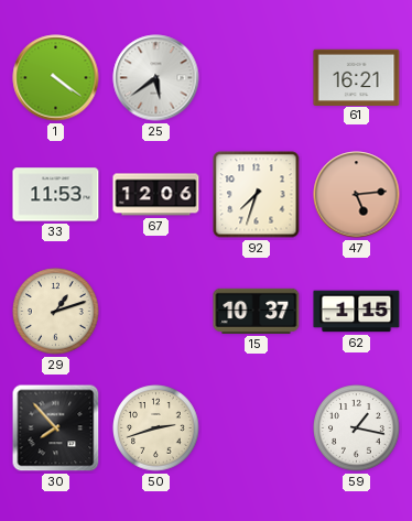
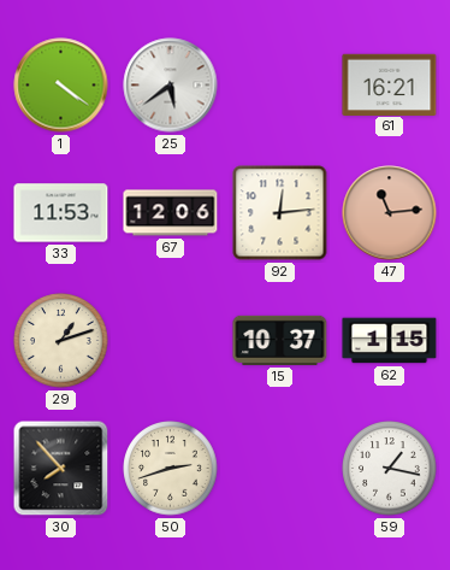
92: 7:33 -> 12:14 (280, 213)
47: 5:14 -> 11:14 (390, 213)
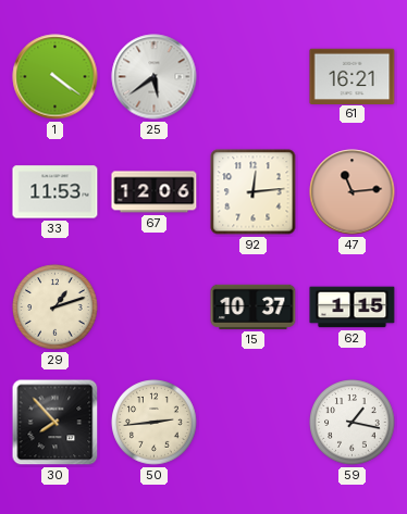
50: 2:42 -> 2:44 (155, 423)
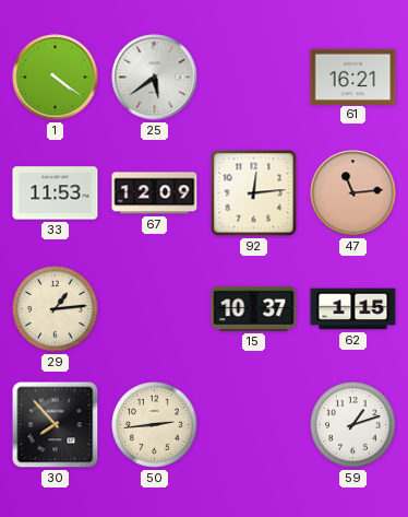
67: 12:06 -> 12:09 (155, 193)
29: 1:12 -> 1:14 (56, 309)
59: 1:17 -> 1:12 (353, 425)
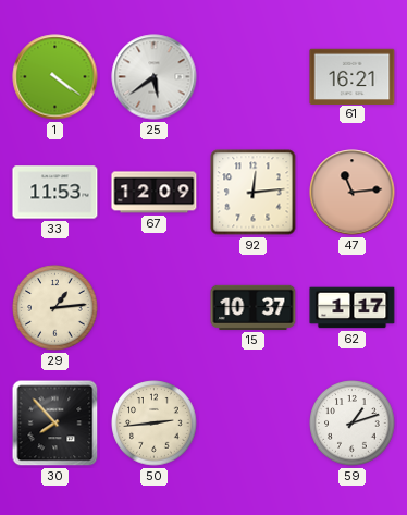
62: 1:15 -> 1:17 (353, 308)
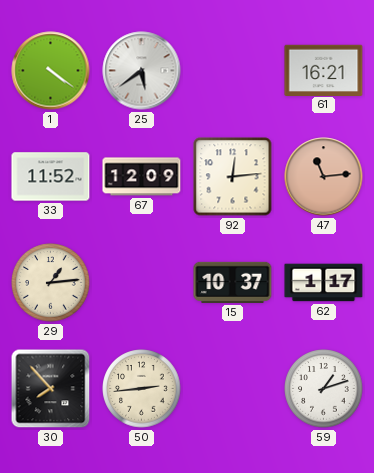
33: 11:53 -> 11:52 (51, 177)
